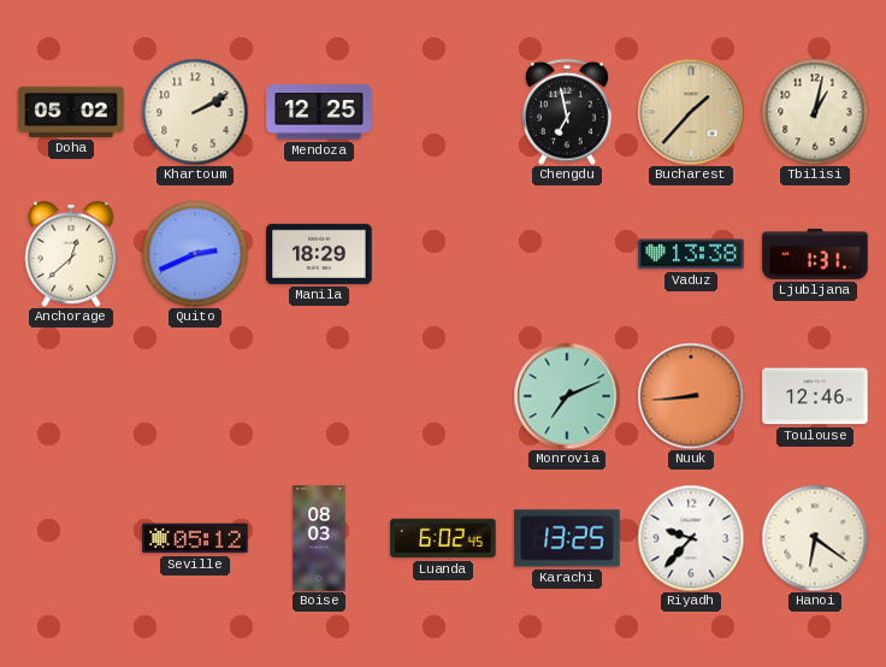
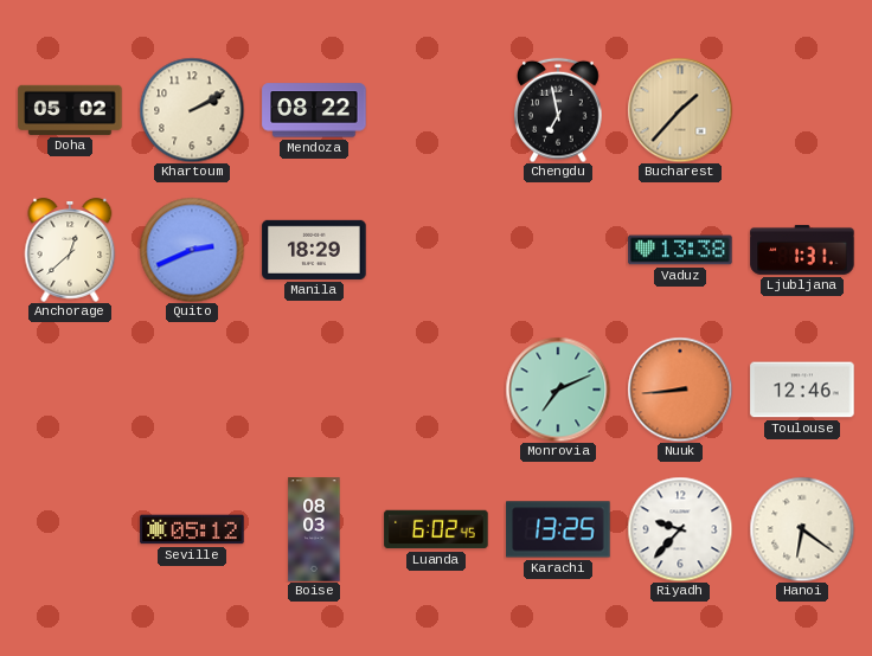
Mendoza: 12:25 -> 08:22 (314, 110)
Tbilisi: 1:02 -> none (815, 112)
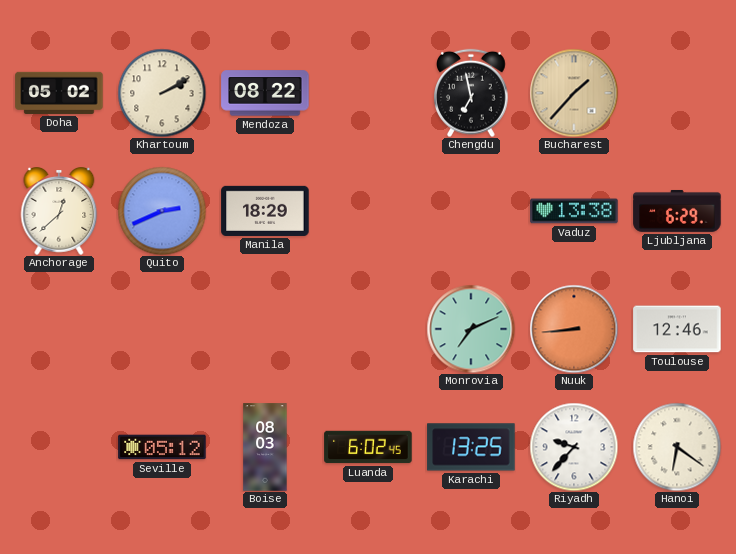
Ljubljana: 1:31 -> 6:29 (677, 211)
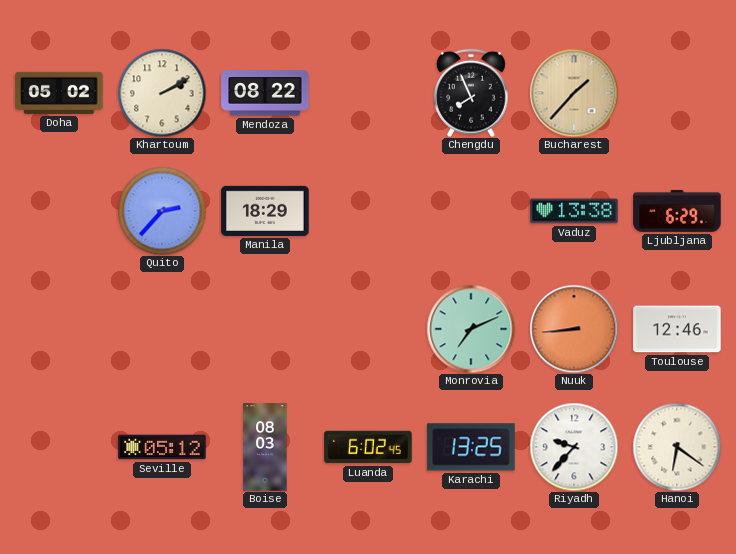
Chengdu: 6:58 -> 7:56 (471, 93)
Anchorage: 12:38 -> none (59, 212)
Quito: 2:41 -> 2:37 (162, 211)
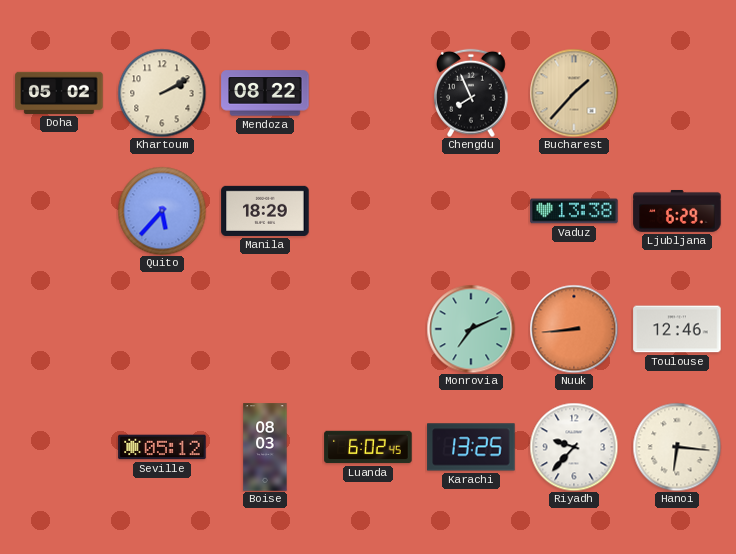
Quito: 2:37 -> 5:37 (162, 211)
Hanoi: 6:21 -> 6:16 (677, 447)
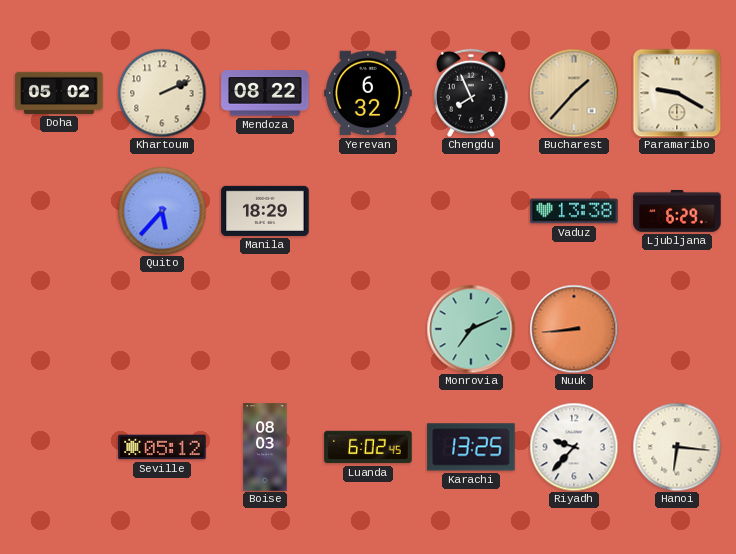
Khartoum: 2:10 -> 2:11 (162, 93)
Yerevan: none -> 6:32 (368, 93)
Paramaribo: none -> 9:20 (677, 93)
Toulouse: 12:46 -> none (677, 329)
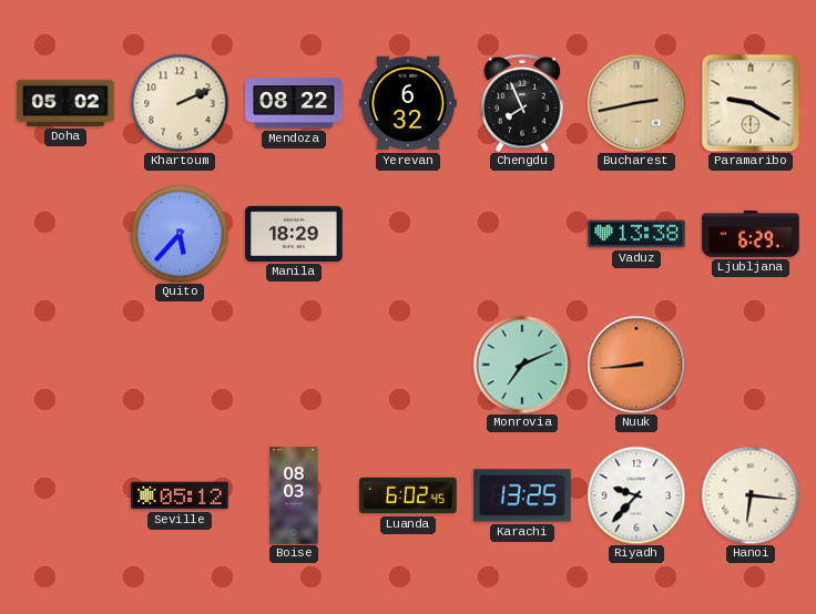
Bucharest: 1:37 -> 2:43 (636, 103)
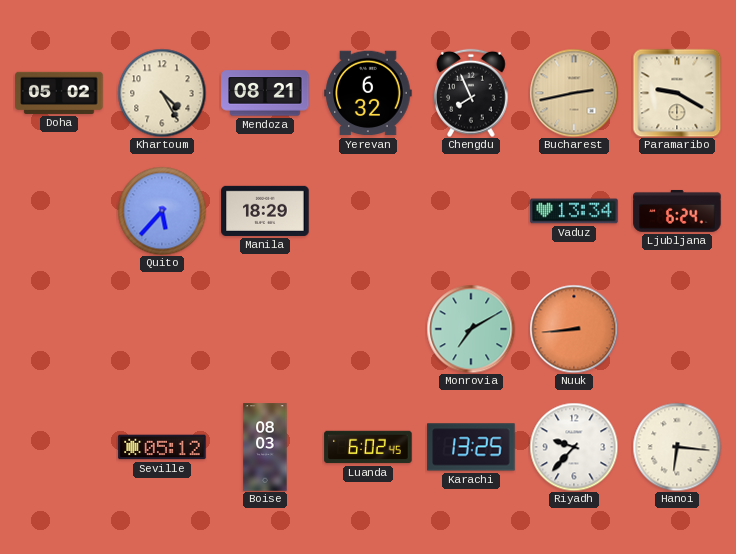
Khartoum: 2:11 -> 4:25 (162, 93)
Mendoza: 08:22 -> 08:21 (265, 93)
Vaduz: 13:38 -> 13:34 (574, 211)
Ljubljana: 6:29 -> 6:24 (677, 211)
Monrovia: 7:11 -> 7:10 (471, 329)
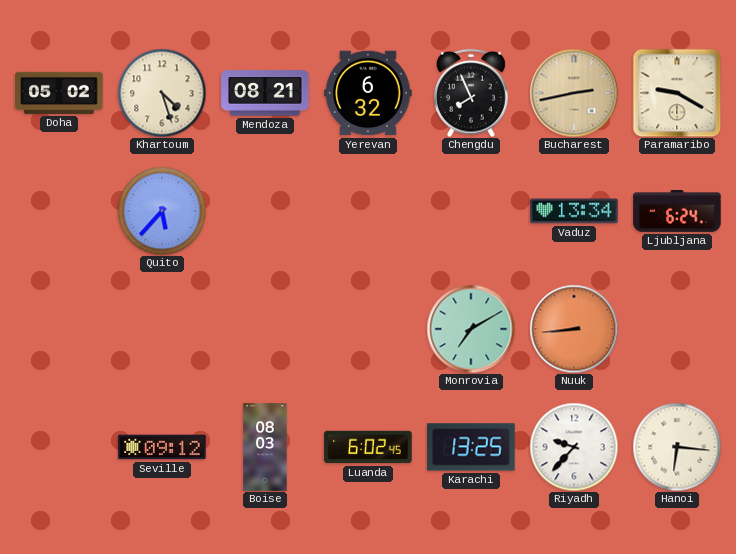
Khartoum: 4:25 -> 4:27 (162, 93)
Manila: 18:29 -> none (265, 211)
Seville: 05:12 -> 09:12 (162, 447)
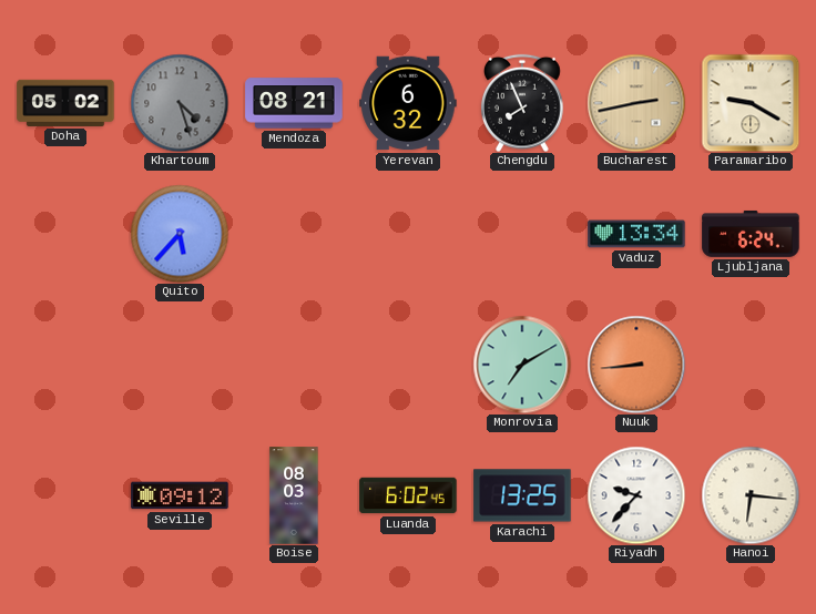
Khartoum dial: cream -> grey (180, 103)
